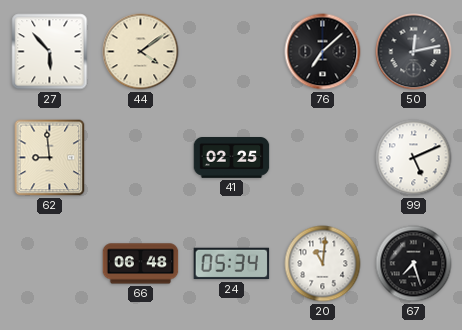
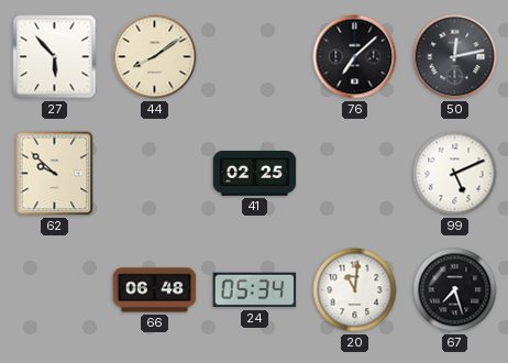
44: 4:09 -> 8:09 (155, 57)
62: 8:59 -> 9:52 (55, 174)
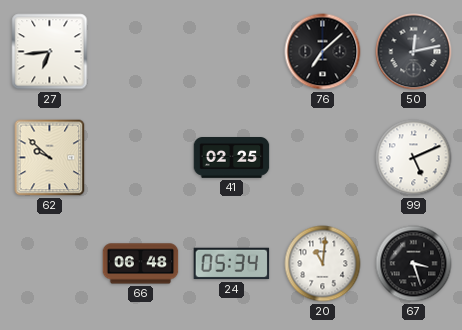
27: 5:53 -> 6:44 (50, 52)
44: 8:09 -> none (155, 57)
67: 7:27 -> 3:27 (414, 264)
